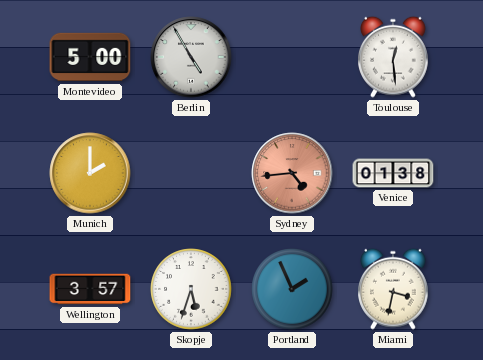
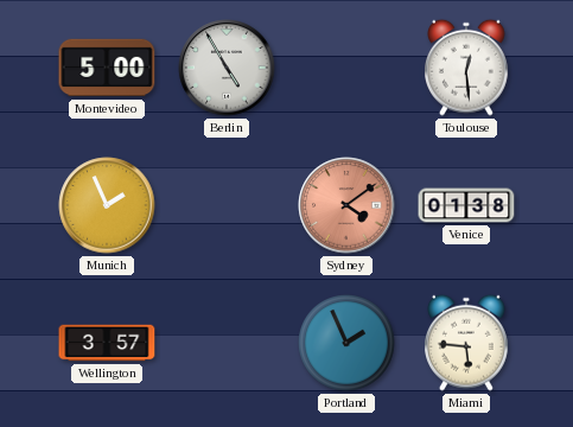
Munich: 2:00 -> 1:56 (107, 205)
Sydney: 4:44 -> 4:09 (346, 205)
Skopje: 5:33 -> none (191, 289)
Miami: 3:32 -> 5:46 (467, 343)
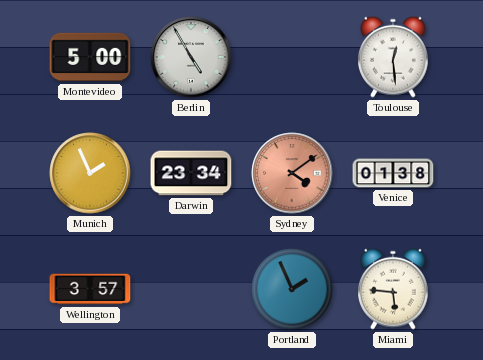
Darwin: none -> 23:34 (191, 173)
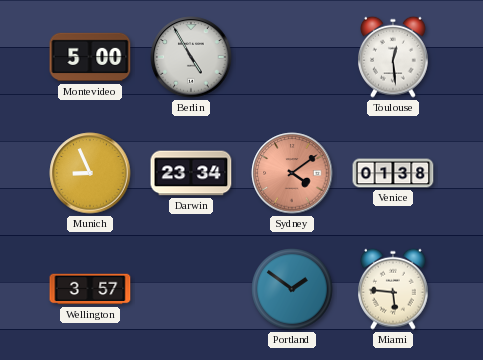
Munich: 1:56 -> 8:56 (90, 173)
Portland: 1:56 -> 1:51 (292, 289)
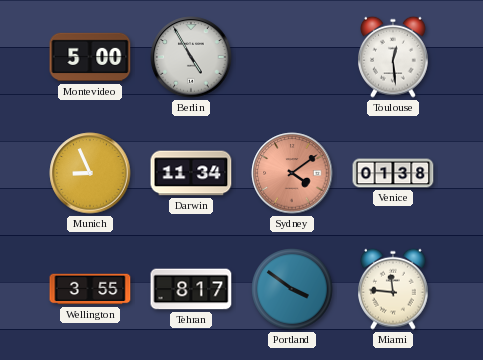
Darwin: 23:34 -> 11:34 (191, 173)
Wellington: 3:57 -> 3:55 (90, 289)
Tehran: none -> 8:17 (191, 289)
Portland: 1:51 -> 3:51 (292, 289)
Miami: 5:46 -> 11:46 (394, 289)
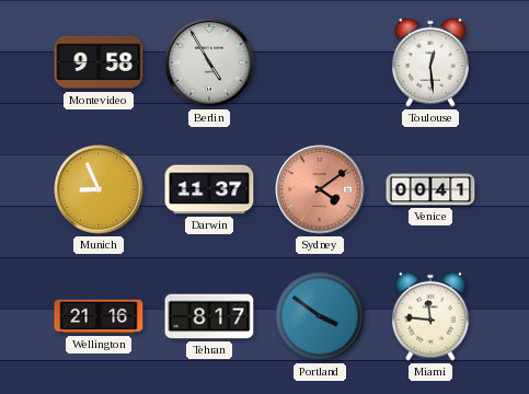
Montevideo: 5:00 -> 9:58 (99, 62)
Darwin: 11:34 -> 11:37 (209, 189)
Venice: 01:38 -> 00:41 (430, 189)
Wellington: 3:55 -> 21:16 (99, 316)
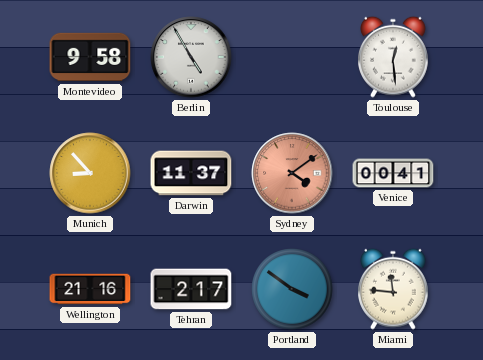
Munich: 8:56 -> 8:53 (90, 173)
Tehran: 8:17 -> 2:17 (191, 289)
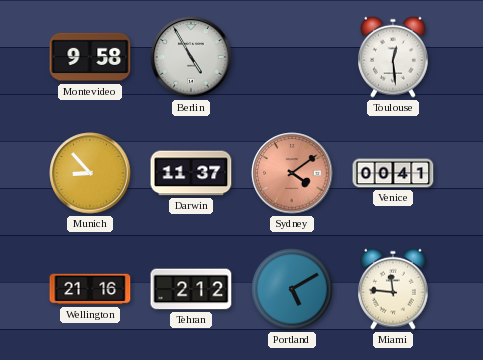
Tehran: 2:17 -> 2:12 (191, 289)
Portland: 3:51 -> 5:10 (292, 289)
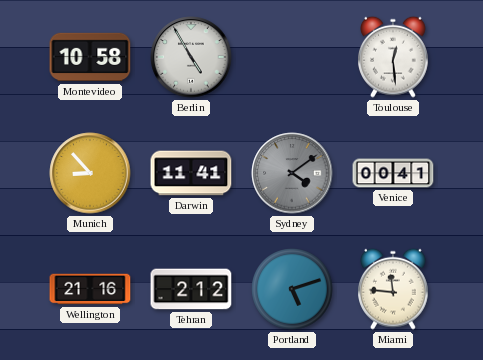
Montevideo: 9:58 -> 10:58 (90, 57)
Darwin: 11:37 -> 11:41 (191, 173)
Sydney dial: salmon -> grey (292, 173)
Portland: 5:10 -> 5:12 (292, 289)
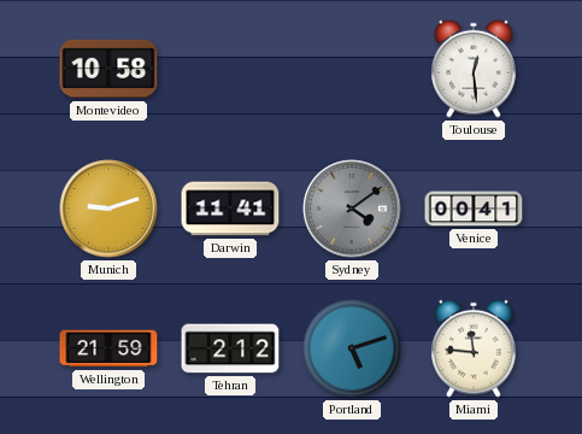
Berlin: 4:55 -> none (191, 57)
Munich: 8:53 -> 9:12 (108, 209)
Wellington: 21:16 -> 21:59 (108, 348)
